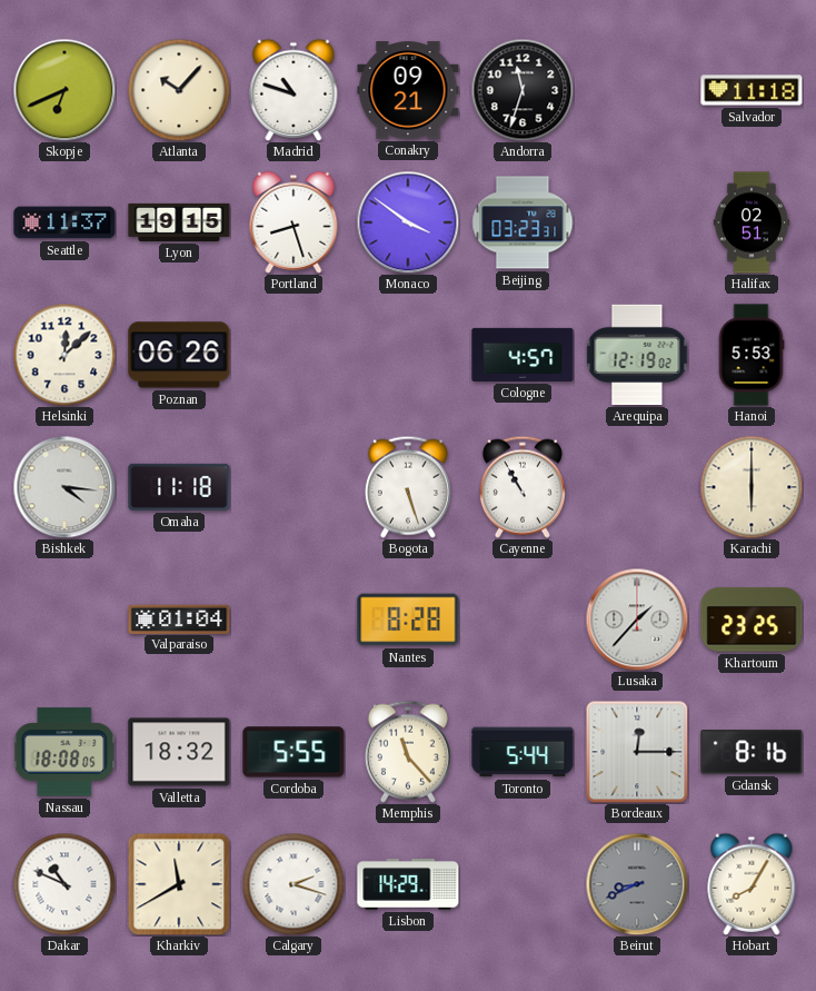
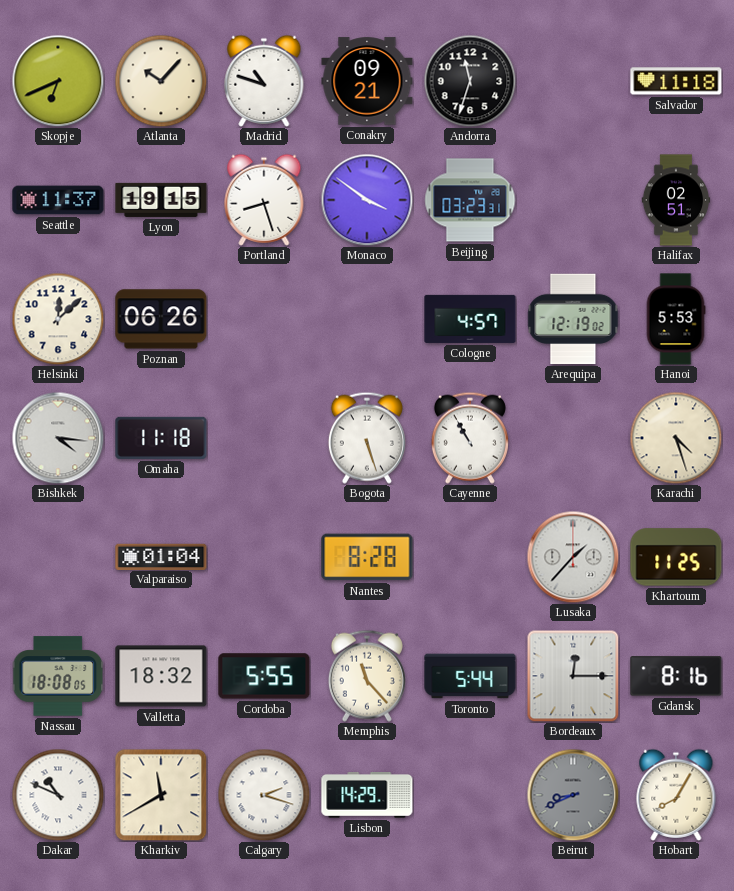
Karachi: 6:00 -> 4:27 (676, 438)
Khartoum: 23:25 -> 11:25 (676, 557)
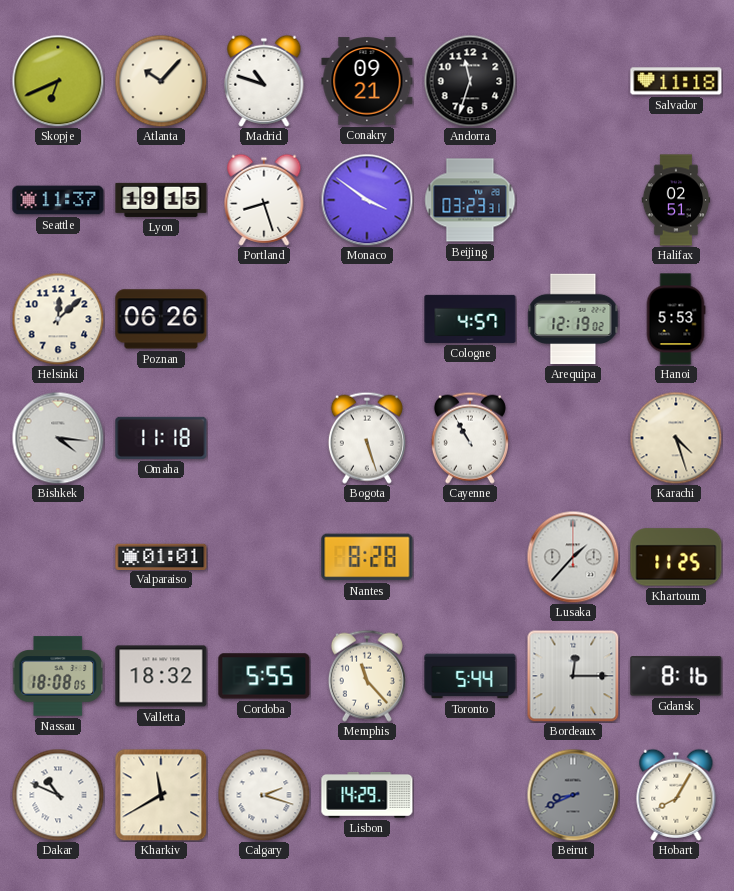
Valparaiso: 01:04 -> 01:01 (161, 556)
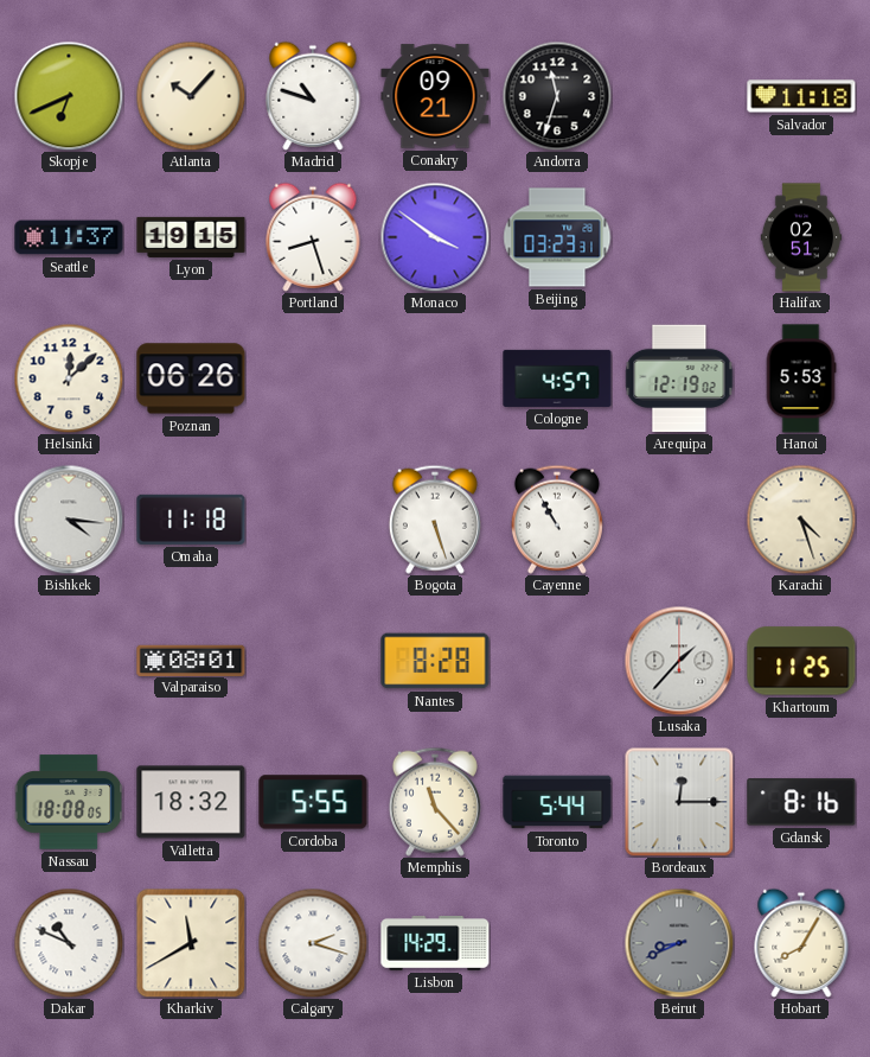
Valparaiso: 01:01 -> 08:01 (191, 660)
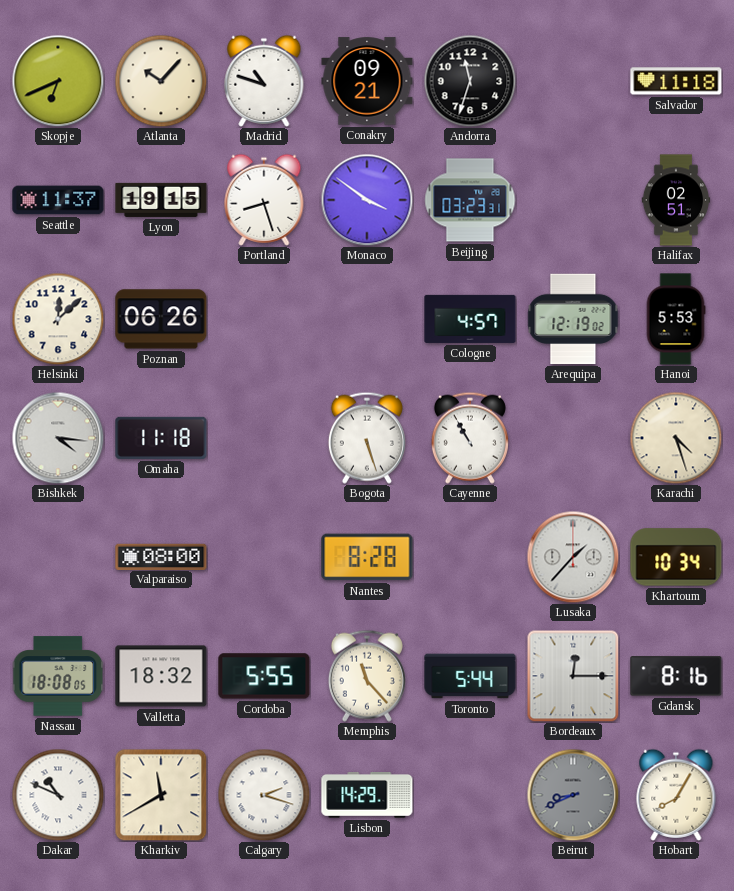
Valparaiso: 08:01 -> 08:00 (161, 556)
Khartoum: 11:25 -> 10:34 (676, 557)
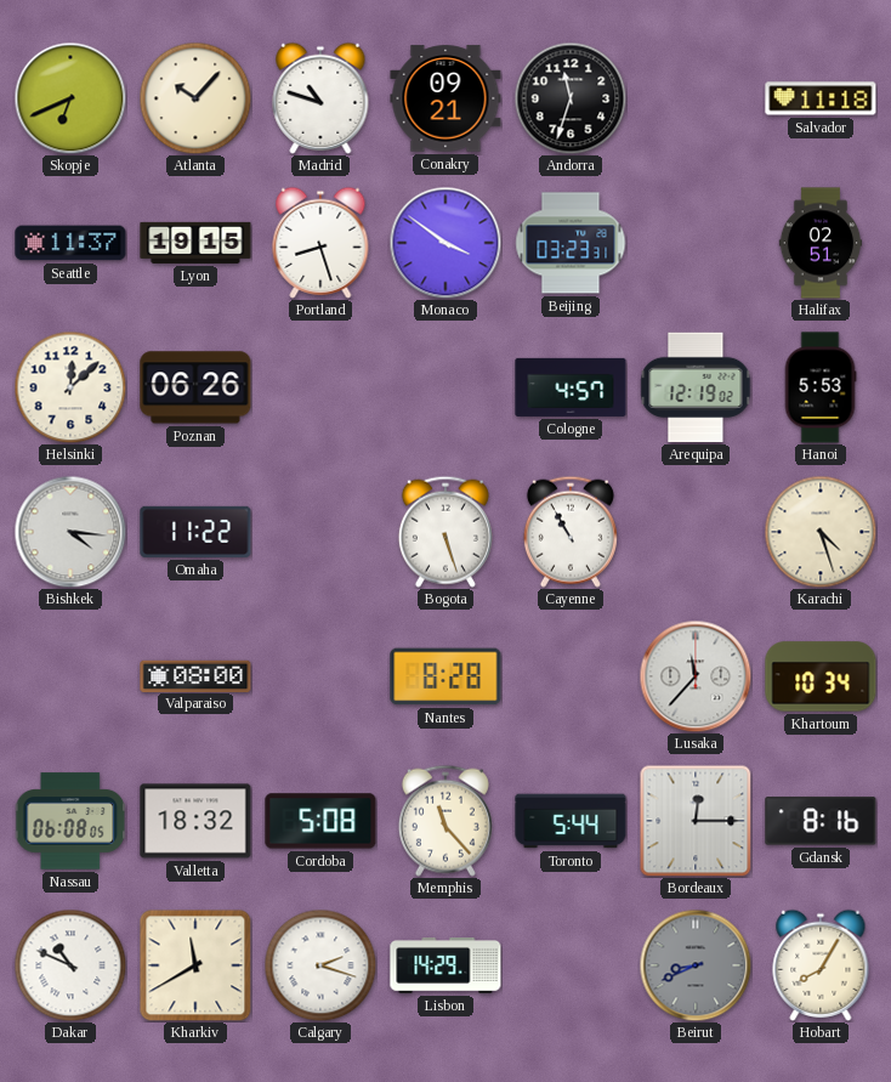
Omaha: 11:18 -> 11:22 (195, 532)
Lusaka: 1:37 -> 11:37 (696, 676)
Nassau: 18:08 -> 06:08 (70, 821)
Cordoba: 5:55 -> 5:08 (320, 821)
